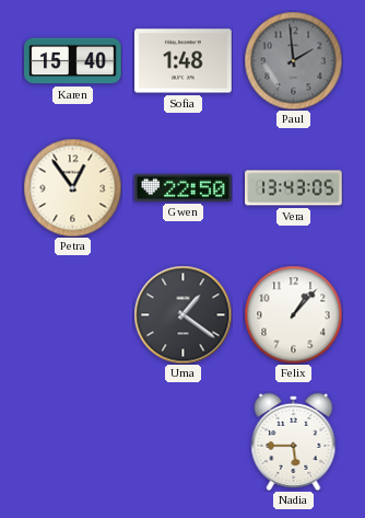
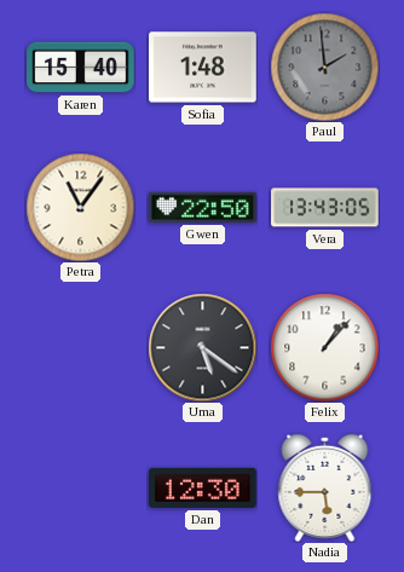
Petra: 12:54 -> 11:06 (80, 207)
Uma: 1:21 -> 5:21 (202, 347)
Dan: none -> 12:30 (203, 487)
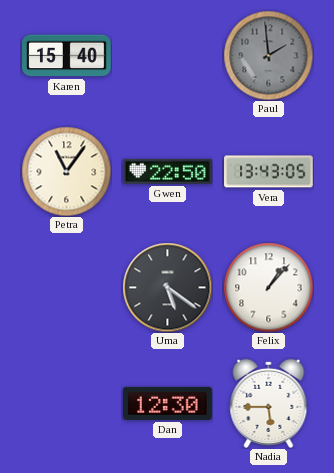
Sofia: 1:48 -> none (203, 68)
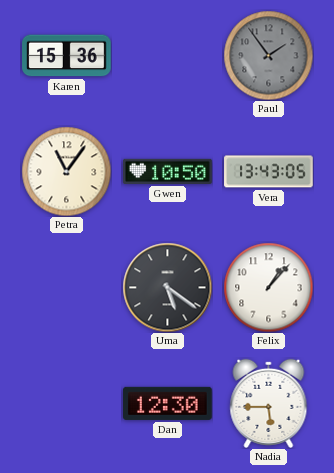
Karen: 15:40 -> 15:36 (67, 56)
Paul: 1:59 -> 1:54 (268, 55)
Gwen: 22:50 -> 10:50 (168, 171)
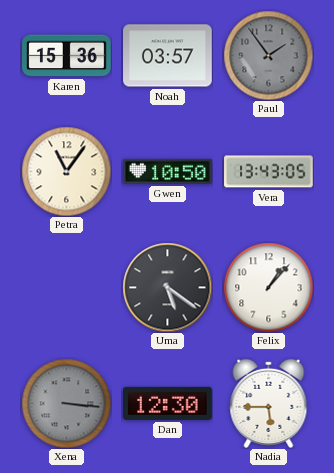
Noah: none -> 03:57 (168, 56)
Xena: none -> 3:16 (66, 403)
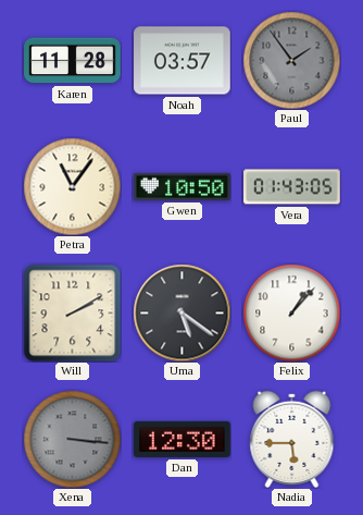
Karen: 15:36 -> 11:28 (73, 61)
Vera: 13:43 -> 01:43 (292, 187)
Will: none -> 2:10 (72, 312)
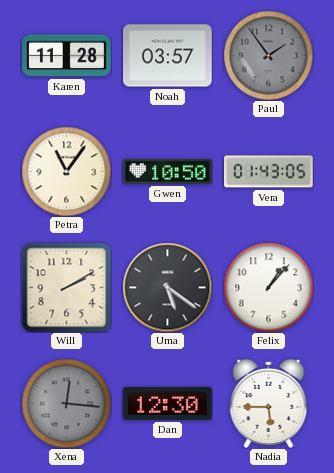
Xena: 3:16 -> 12:16 (66, 403)
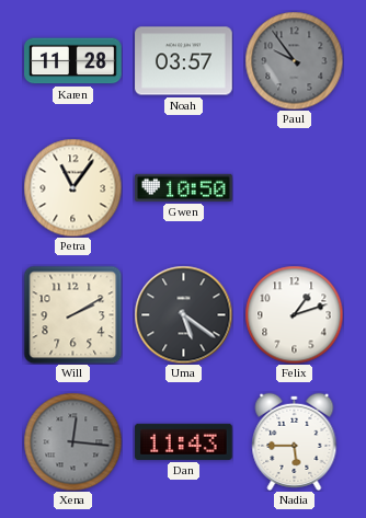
Paul: 1:54 -> 9:54 (294, 60)
Vera: 01:43 -> none (269, 172)
Felix: 1:07 -> 1:12 (294, 314)
Dan: 12:30 -> 11:43 (184, 441)
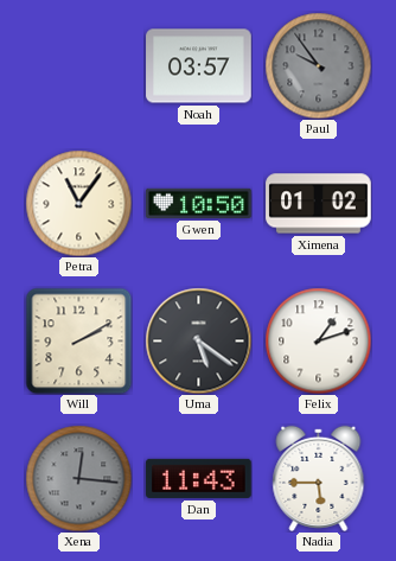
Karen: 11:28 -> none (73, 61)
Ximena: none -> 01:02 (319, 204)
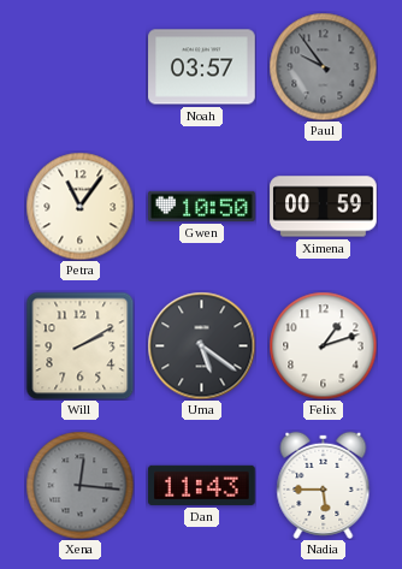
Ximena: 01:02 -> 00:59 (324, 207)
